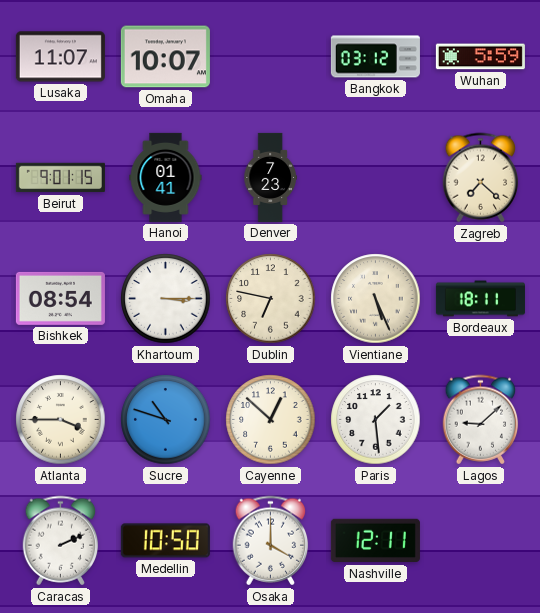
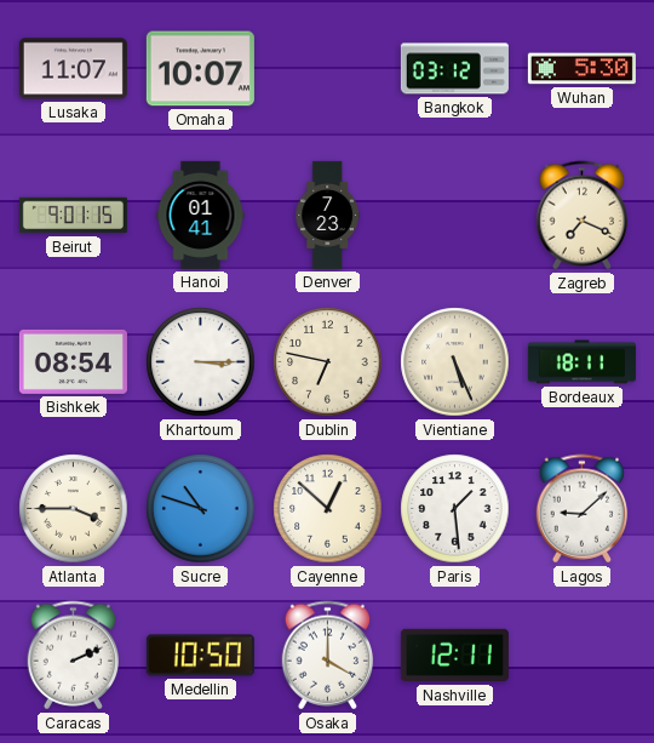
Wuhan: 5:59 -> 5:30 (581, 69)
Zagreb: 7:22 -> 7:19 (583, 216)
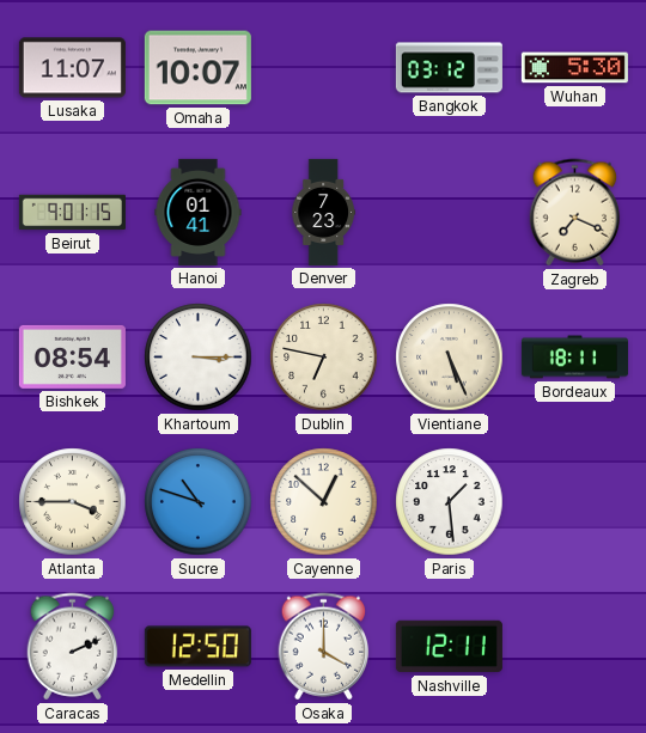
Lagos: 9:08 -> none (583, 509)
Medellin: 10:50 -> 12:50 (197, 647)
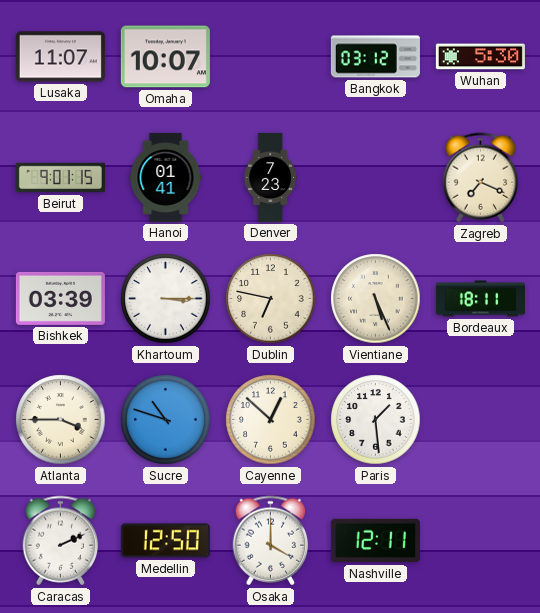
Bishkek: 08:54 -> 03:39 (60, 298)
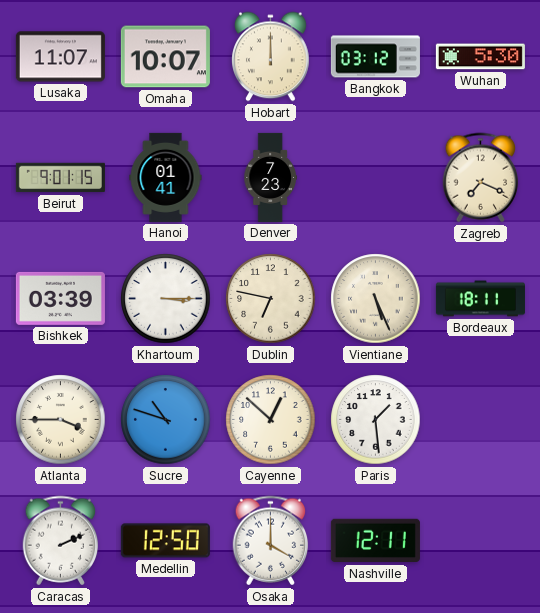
Hobart: none -> 12:00 (271, 57)
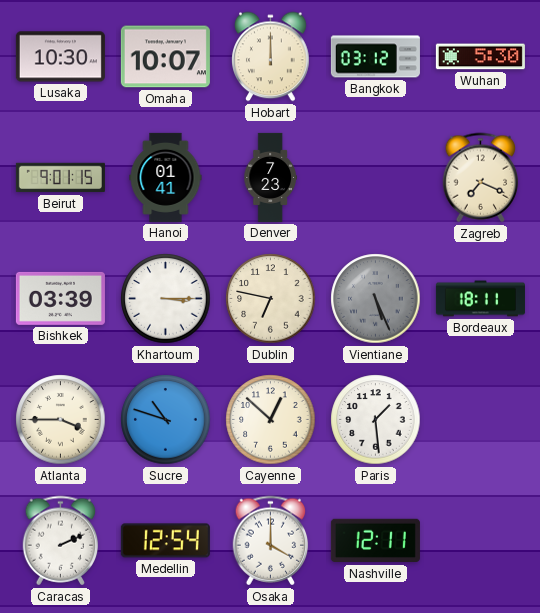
Lusaka: 11:07 -> 10:30 (60, 57)
Vientiane dial: cream -> grey (376, 299)
Medellin: 12:50 -> 12:54 (165, 541)
